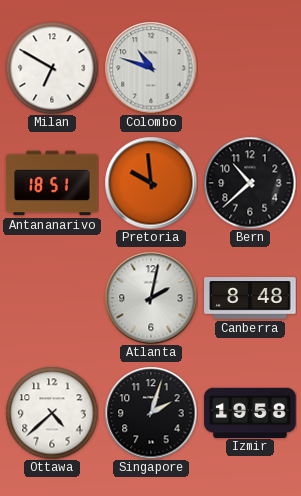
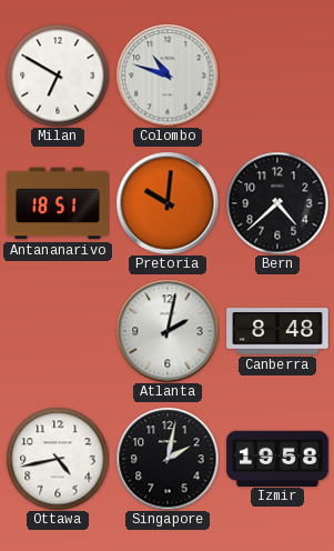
Pretoria: 9:59 -> 10:01 (168, 203)
Bern: 10:38 -> 4:38 (277, 203)
Ottawa: 4:38 -> 4:43 (58, 459)
Singapore: 2:03 -> 2:02 (168, 459)
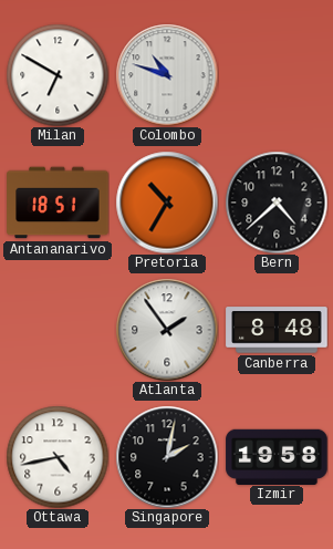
Pretoria: 10:01 -> 10:35 (167, 203)
Atlanta: 2:02 -> 1:54 (167, 330)
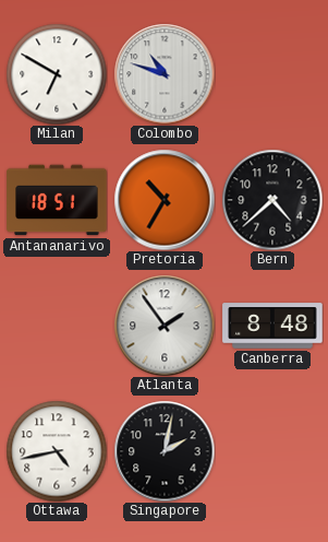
Izmir: 19:58 -> none (277, 456)
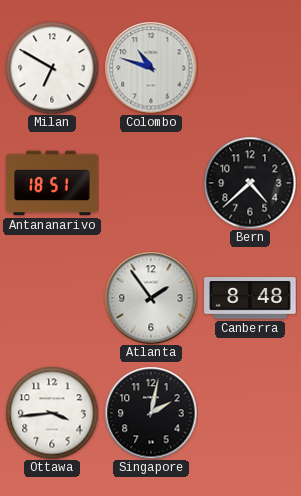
Pretoria: 10:35 -> none (165, 200)
Ottawa: 4:43 -> 3:44 (52, 413)
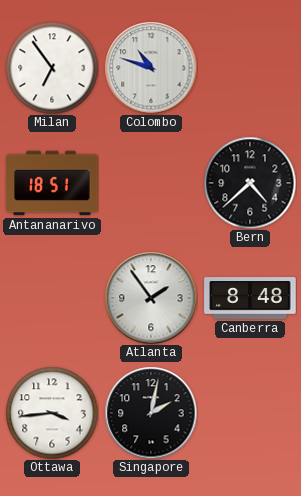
Milan: 6:50 -> 6:54 (52, 68)
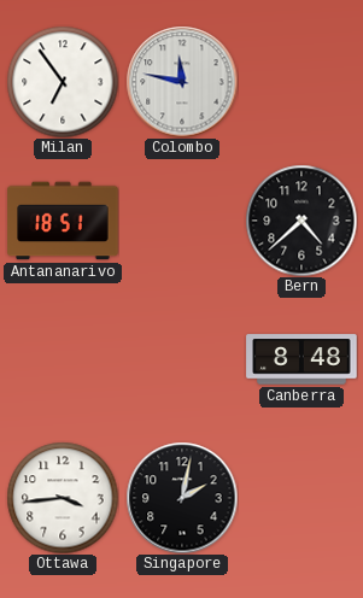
Colombo: 10:48 -> 11:47 (182, 82)
Atlanta: 1:54 -> none (151, 298)
